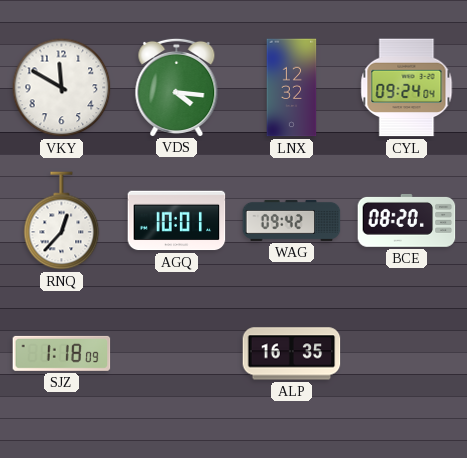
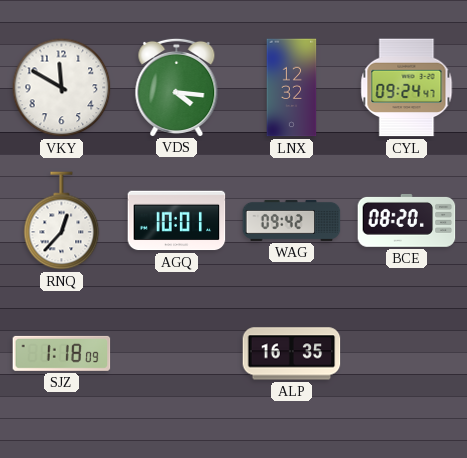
CYL: 09:24:04 -> 09:24:47 (407, 88)
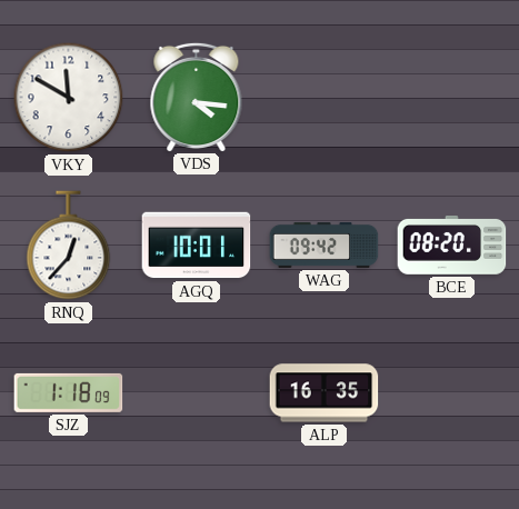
LNX: 12:32 -> none (292, 88)
CYL: 09:24 -> none (407, 88)
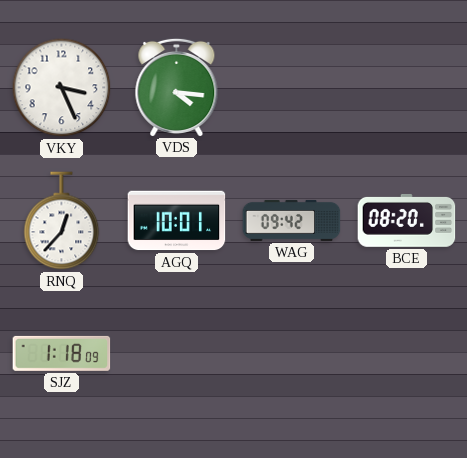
VKY: 11:50 -> 3:26 (62, 88)
ALP: 16:35 -> none (325, 393)
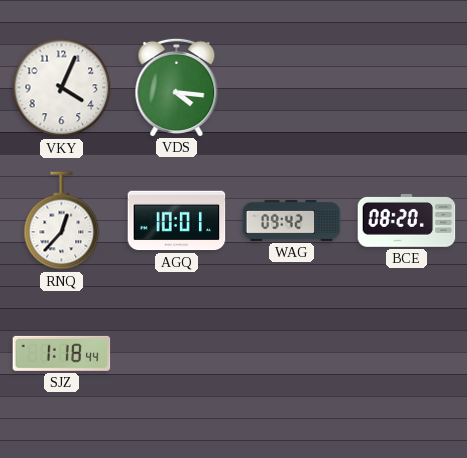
VKY: 3:26 -> 4:04 (62, 88)
SJZ: 1:18:09 -> 1:18:44 (62, 353)
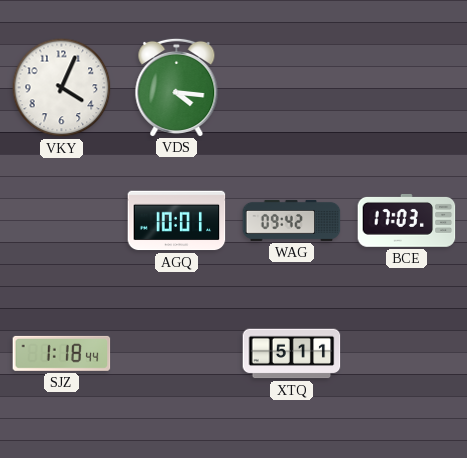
RNQ: 12:37 -> none (62, 221)
BCE: 08:20 -> 17:03 (407, 221)
XTQ: none -> 5:11 (292, 354)
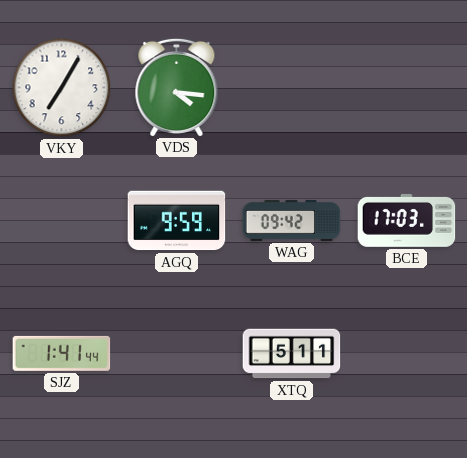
VKY: 4:04 -> 7:05 (62, 88)
AGQ: 10:01 -> 9:59 (177, 221)
SJZ: 1:18 -> 1:41 (62, 353)
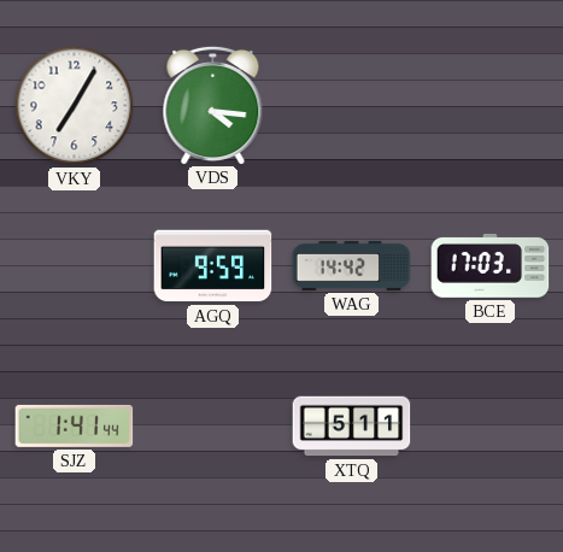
WAG: 09:42 -> 14:42 (352, 265)
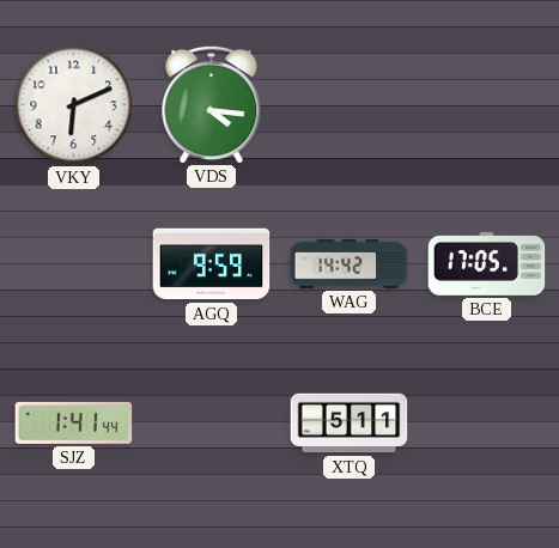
VKY: 7:05 -> 6:11 (74, 105)
BCE: 17:03 -> 17:05 (487, 264)
